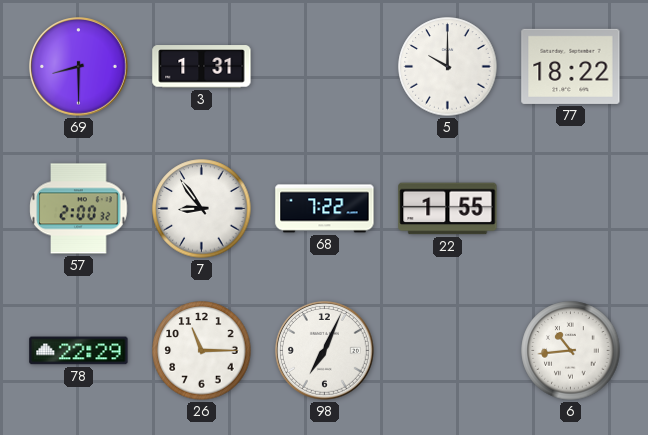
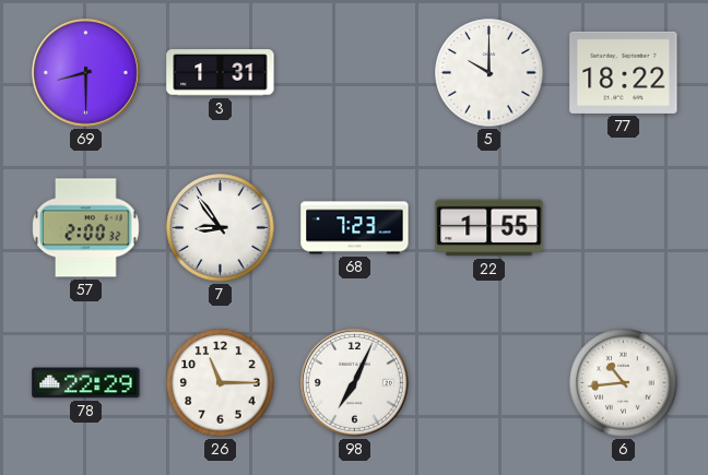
68: 7:22 -> 7:23 (355, 228)
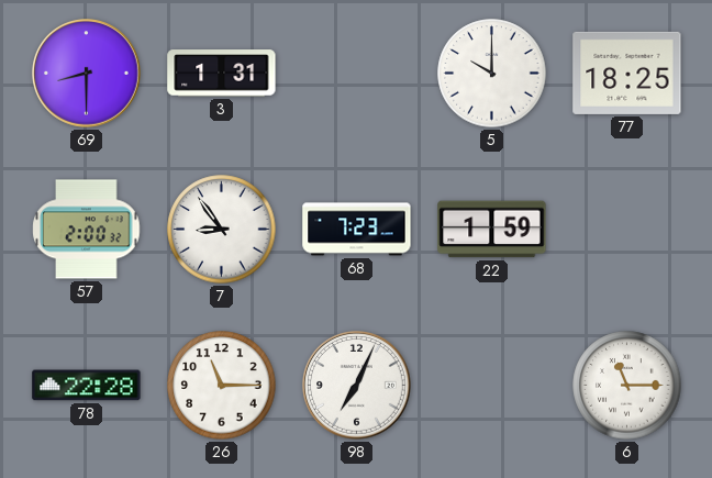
77: 18:22 -> 18:25 (627, 73)
22: 1:55 -> 1:59 (492, 230)
78: 22:29 -> 22:28 (87, 386)
6: 10:44 -> 11:15 (627, 386)
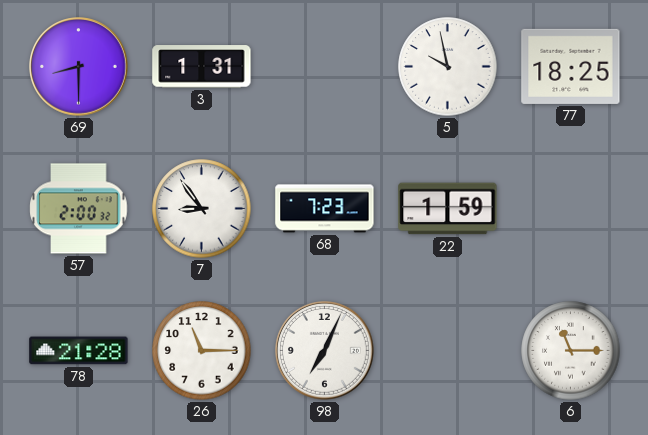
5: 10:00 -> 9:58 (448, 67)
78: 22:28 -> 21:28 (79, 351)
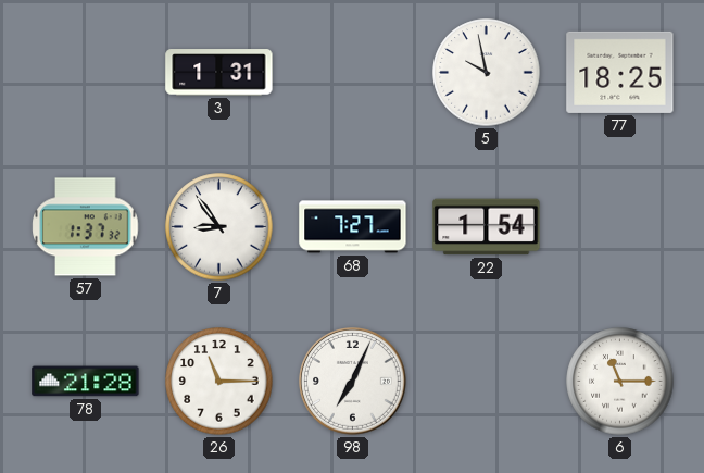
69: 8:30 -> none (79, 67)
57: 2:00 -> 1:37 (86, 227)
68: 7:23 -> 7:27 (353, 227)
22: 1:59 -> 1:54 (487, 227)
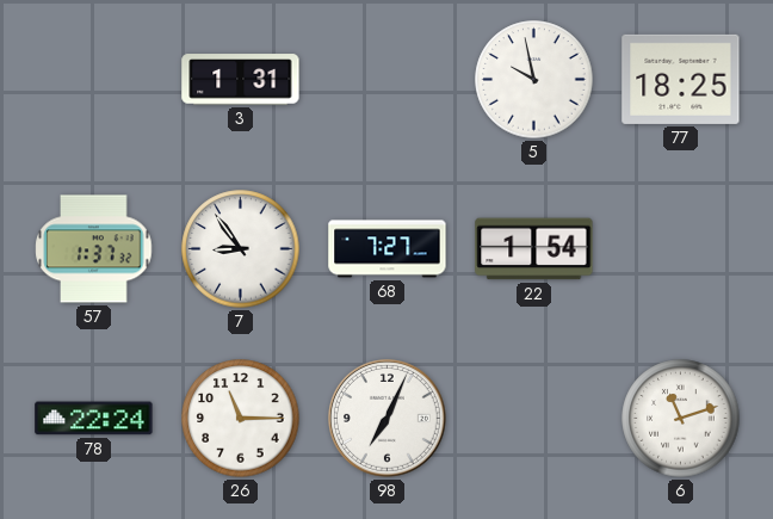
78: 21:28 -> 22:24 (94, 419)
6: 11:15 -> 11:12 (681, 419)
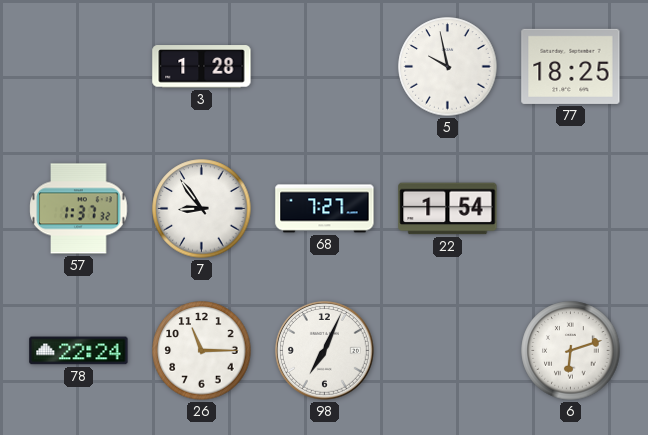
3: 1:31 -> 1:28 (202, 67)
6: 11:12 -> 6:12 (571, 351)
